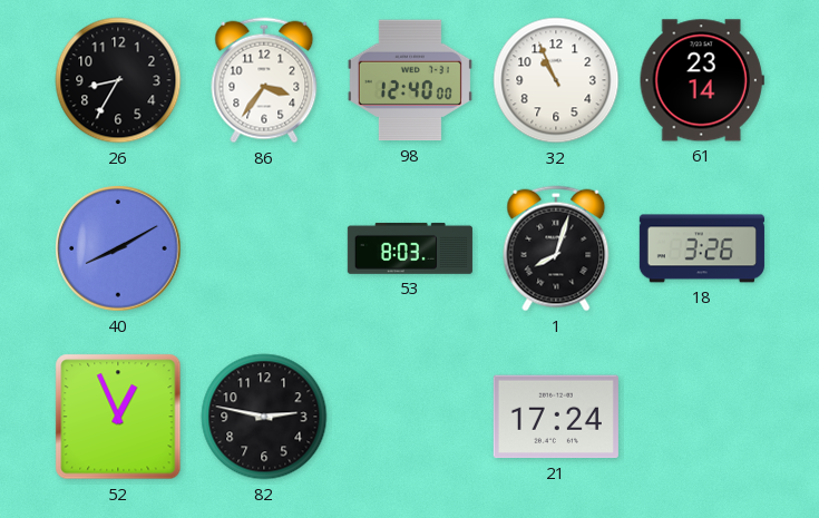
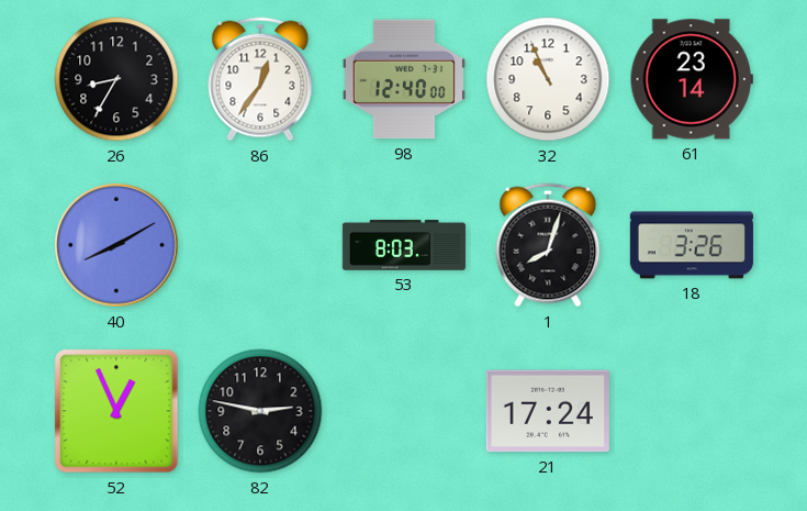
86: 3:36 -> 12:36 (260, 79)
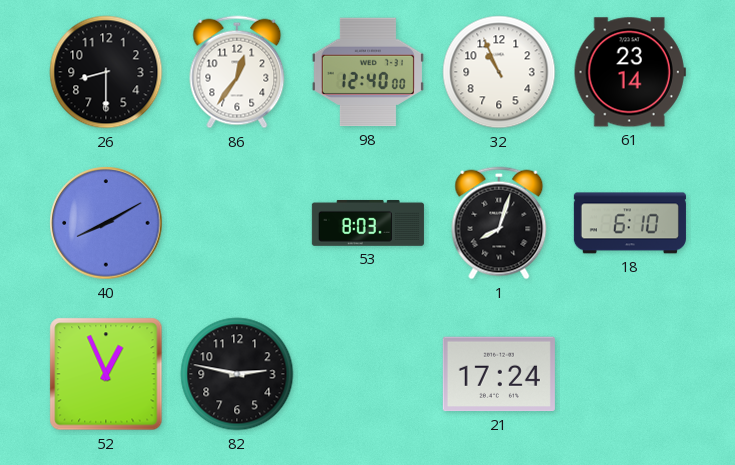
26: 8:35 -> 8:30 (106, 72)
18: 3:26 -> 6:10 (630, 223)
